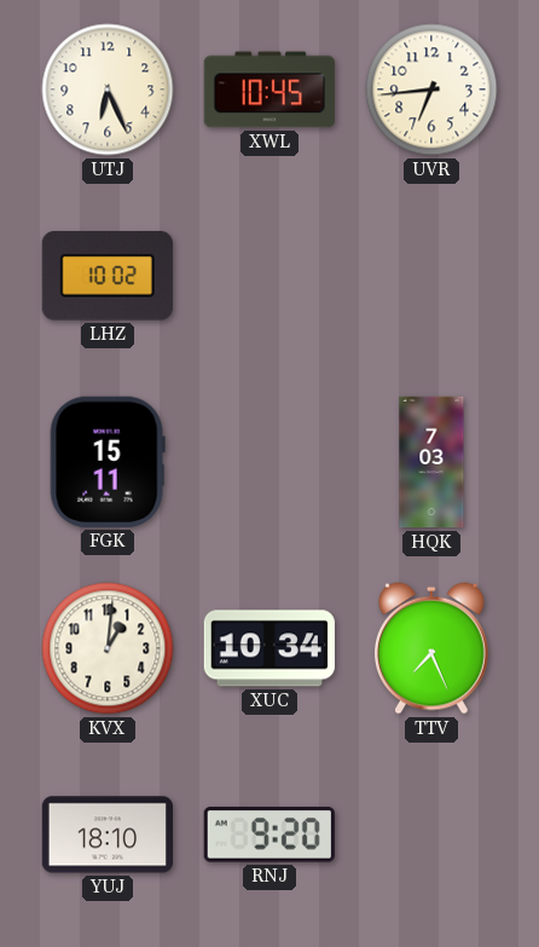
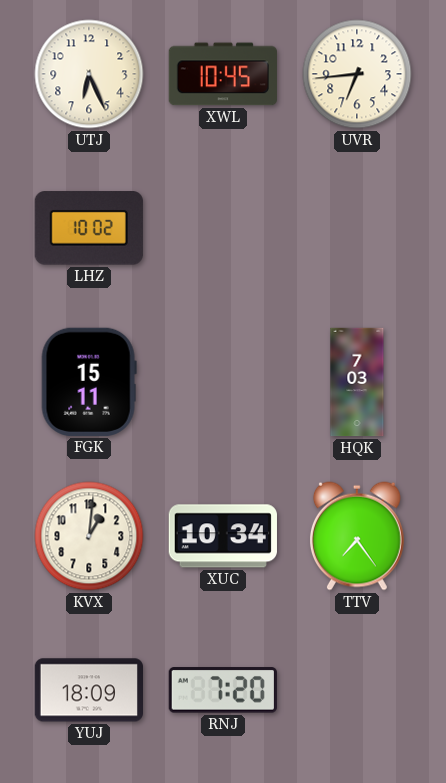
TTV: 7:26 -> 7:24 (357, 536)
YUJ: 18:10 -> 18:09 (88, 690)
RNJ: 9:20 -> 7:20 (223, 690)
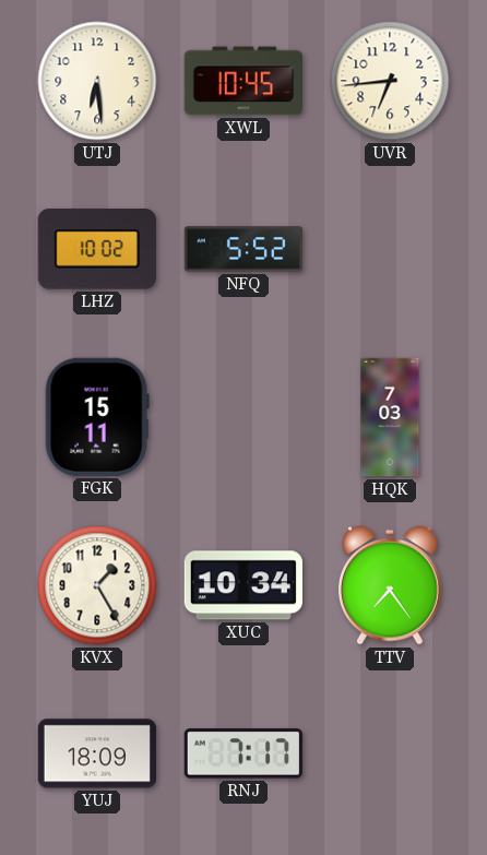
UTJ: 6:26 -> 6:29 (97, 81)
NFQ: none -> 5:52 (242, 249)
KVX: 1:01 -> 1:25 (97, 585)
RNJ: 7:20 -> 7:17 (243, 753)
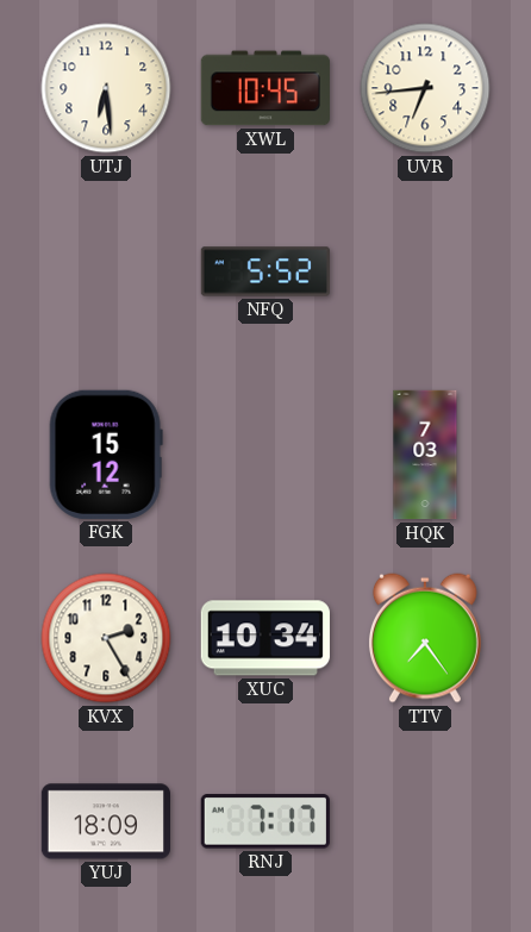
LHZ: 10:02 -> none (97, 249)
FGK: 15:11 -> 15:12 (106, 455)
KVX: 1:25 -> 2:25 (106, 638)
